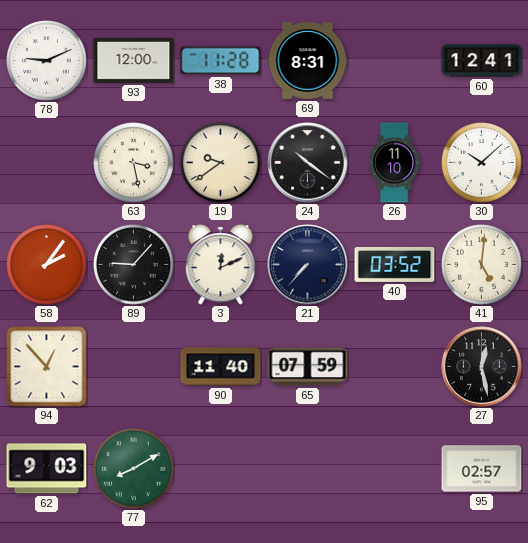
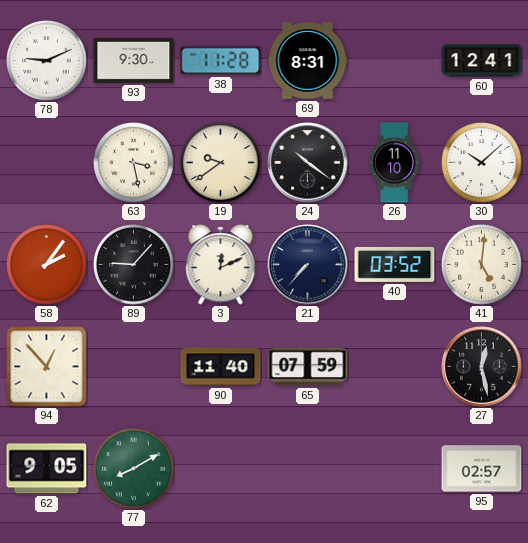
93: 12:00 -> 9:30 (134, 60)
62: 9:03 -> 9:05 (47, 469)
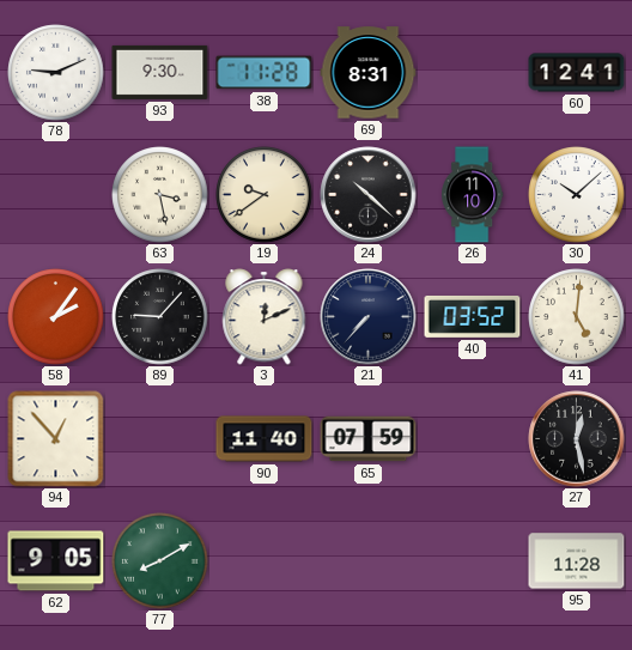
24: 10:21 -> 10:22 (369, 195)
95: 02:57 -> 11:28 (577, 561)
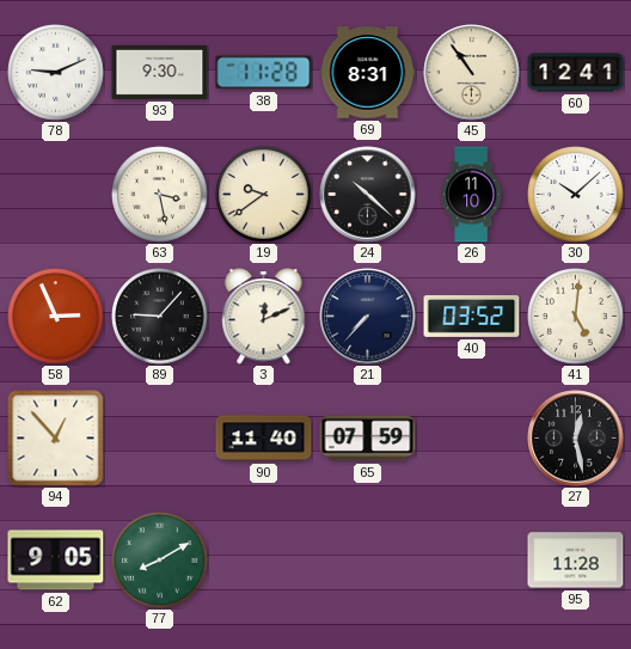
45: none -> 10:54 (472, 73)
58: 2:06 -> 2:56 (56, 317)
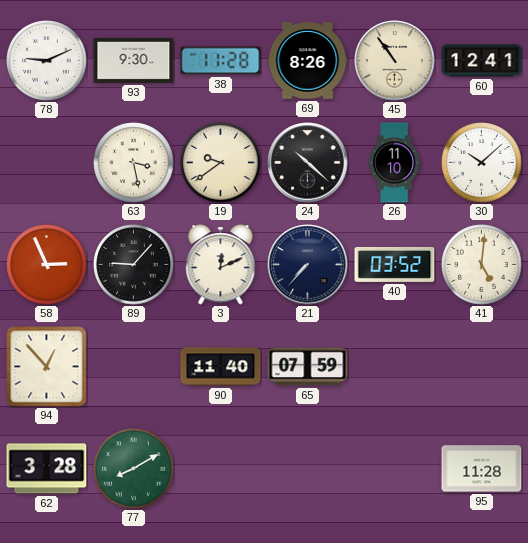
69: 8:31 -> 8:26 (308, 61)
27: 12:28 -> none (576, 439)
62: 9:05 -> 3:28 (47, 469)
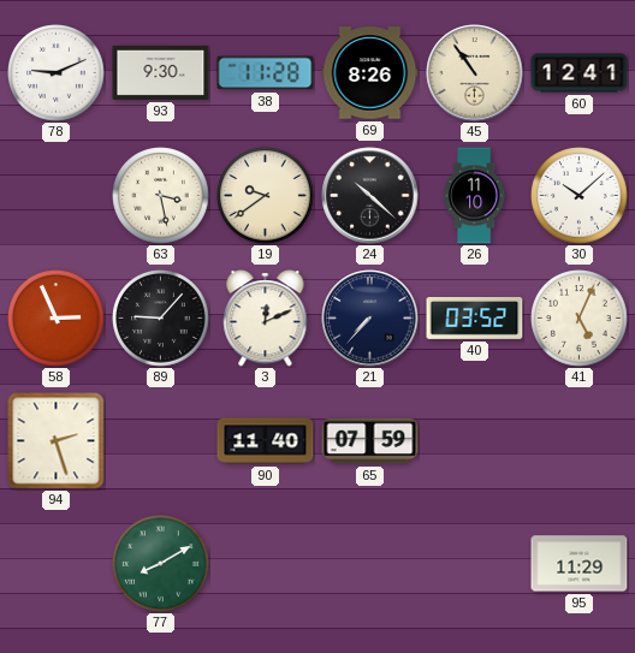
41: 5:01 -> 5:04 (580, 319)
94: 12:53 -> 2:27 (57, 441)
62: 3:28 -> none (47, 469)
95: 11:28 -> 11:29 (580, 564)
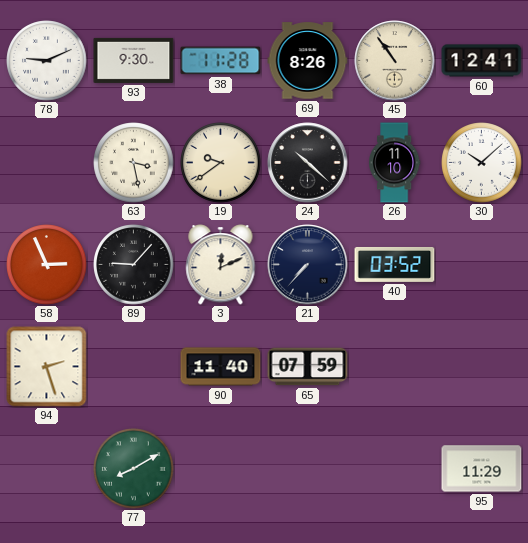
41: 5:04 -> none (580, 319)
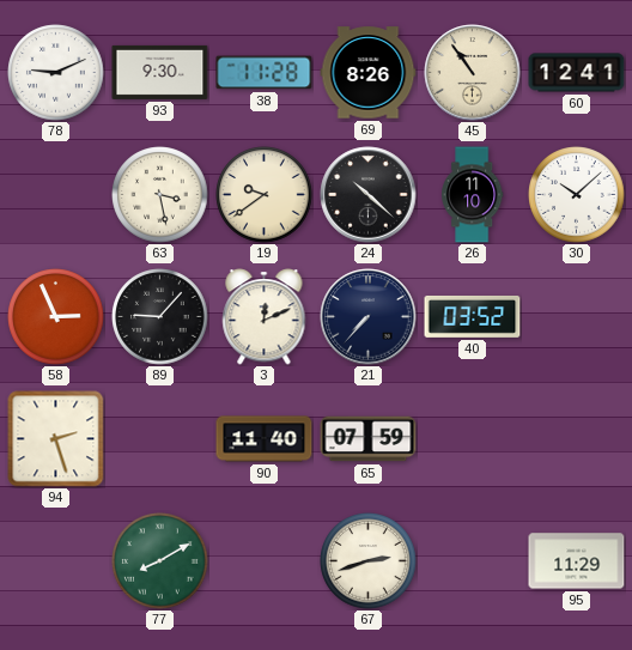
67: none -> 2:42 (369, 561)
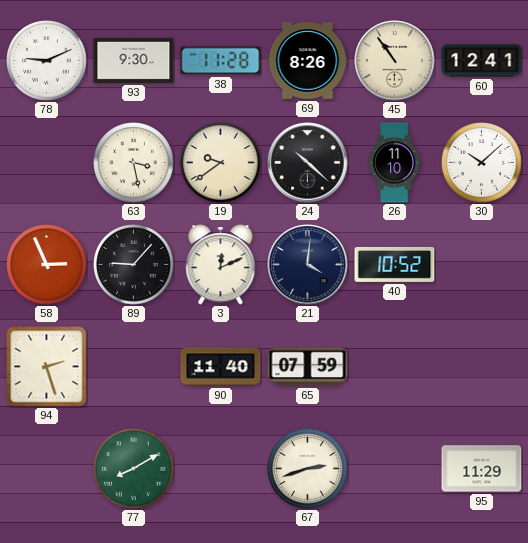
21: 7:37 -> 4:01 (308, 265)
40: 03:52 -> 10:52 (395, 264)
